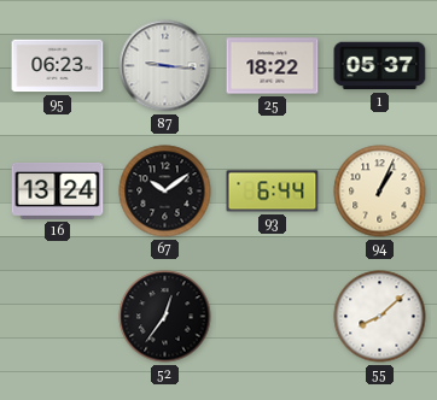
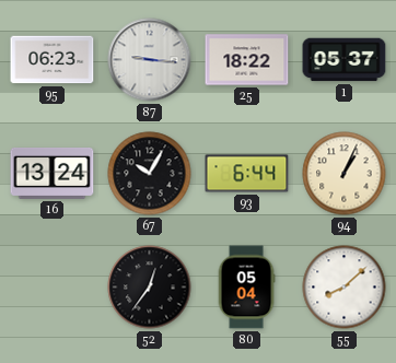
67: 10:09 -> 10:05 (150, 174)
80: none -> 05:04 (246, 288)
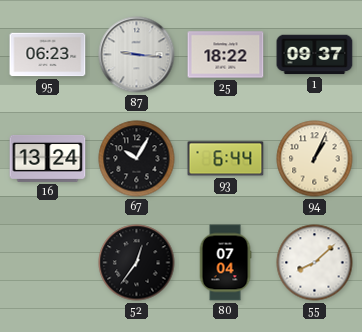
1: 05:37 -> 09:37 (315, 55)
80: 05:04 -> 07:04 (225, 263)
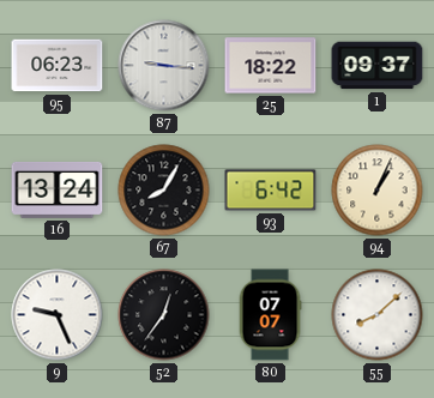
67: 10:05 -> 8:05 (164, 191)
93: 6:44 -> 6:42 (271, 191)
9: none -> 9:26 (58, 315)
80: 07:04 -> 07:07 (270, 315)
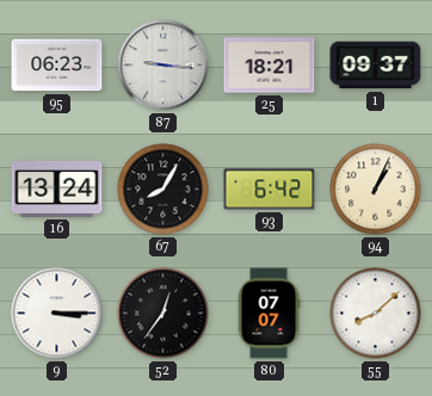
25: 18:22 -> 18:21 (270, 66)
9: 9:26 -> 3:15 (57, 314)
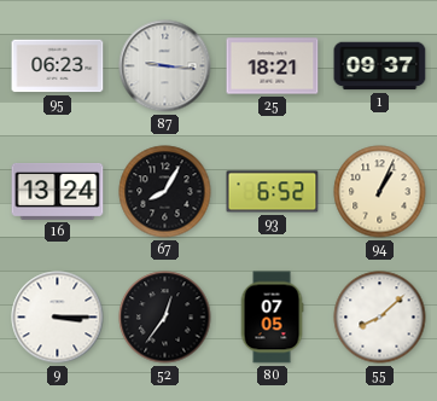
93: 6:42 -> 6:52 (273, 192)
80: 07:07 -> 07:05 (272, 318)
